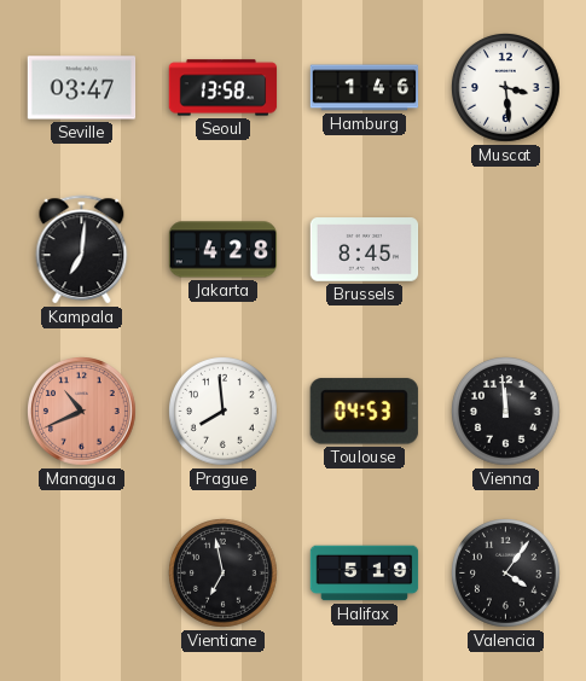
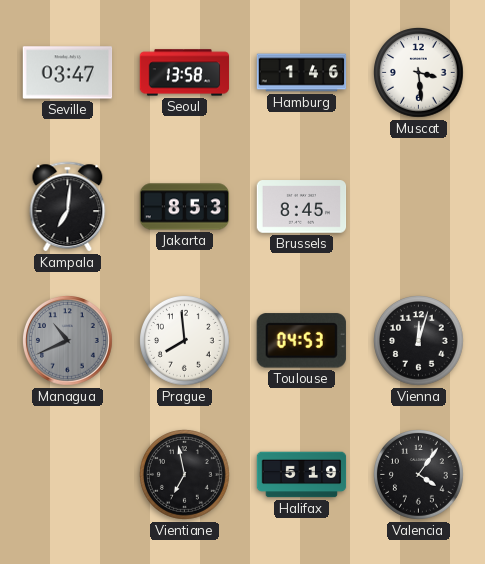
Jakarta: 4:28 -> 8:53 (185, 207)
Managua dial: salmon -> grey (68, 341)
Vienna: 11:59 -> 12:03 (419, 341)
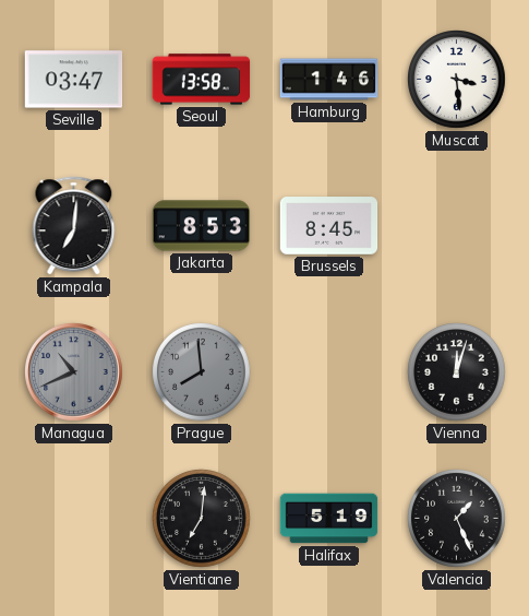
Prague dial: white -> grey (202, 372)
Toulouse: 04:53 -> none (301, 341)
Vientiane: 6:58 -> 7:01 (202, 519)
Valencia: 4:06 -> 1:26 (457, 519)
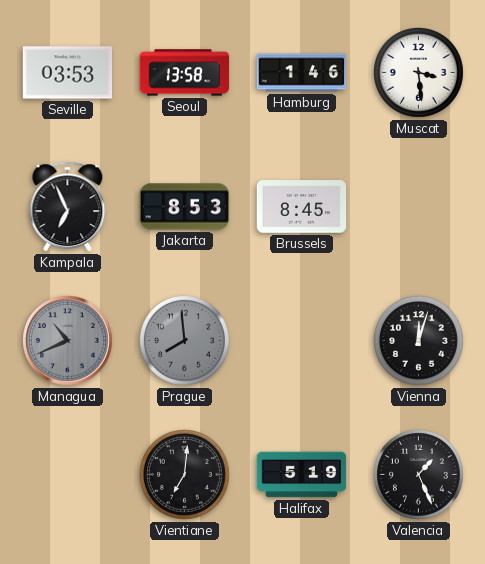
Seville: 03:47 -> 03:53 (68, 73)
Kampala: 7:01 -> 6:56 (68, 207)
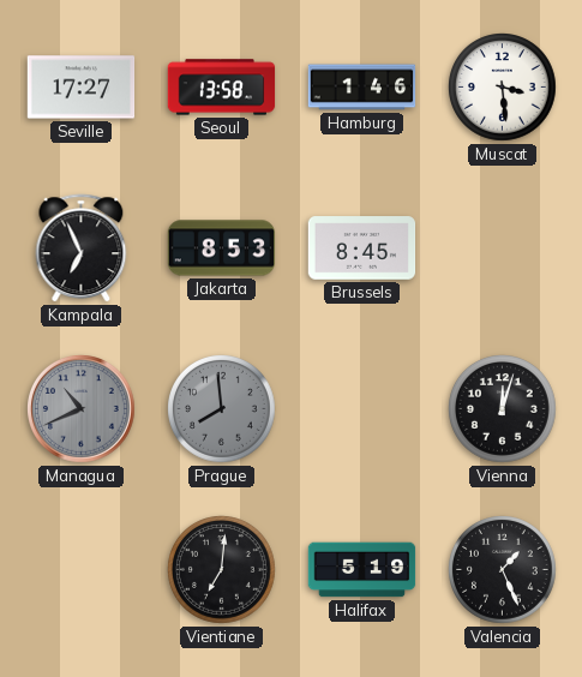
Seville: 03:53 -> 17:27 (82, 88)
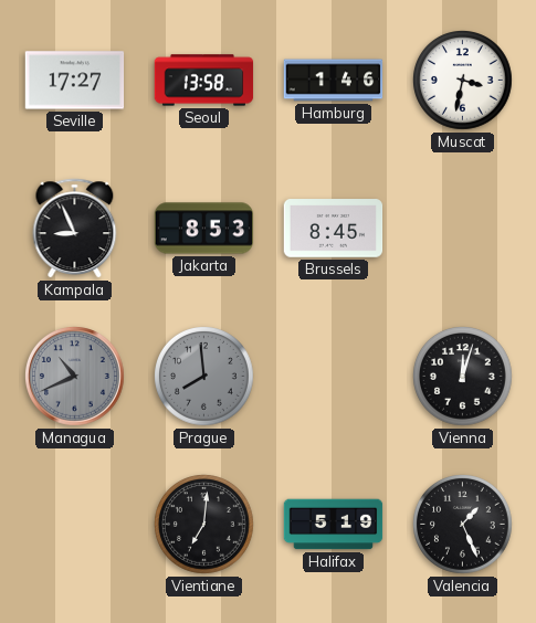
Muscat: 3:29 -> 3:32 (463, 81)
Kampala: 6:56 -> 8:56 (75, 229)
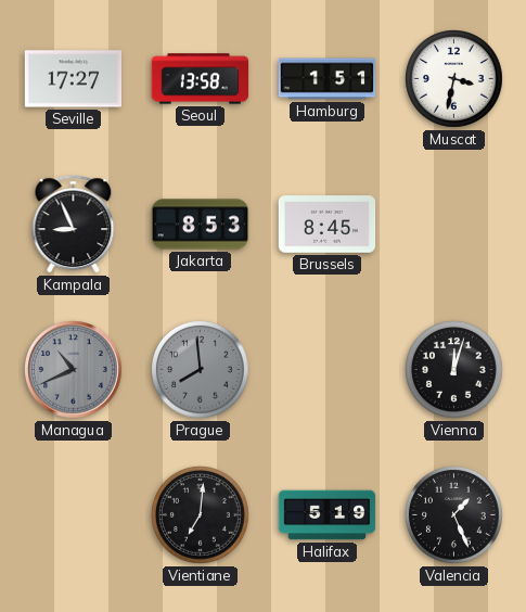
Hamburg: 1:46 -> 1:51 (328, 79)
